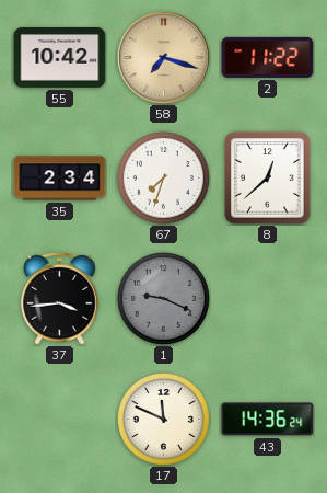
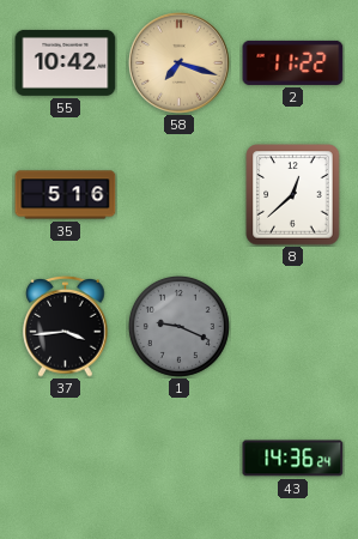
35: 2:34 -> 5:16 (66, 195)
67: 7:33 -> none (163, 177)
17: 11:49 -> none (163, 419)
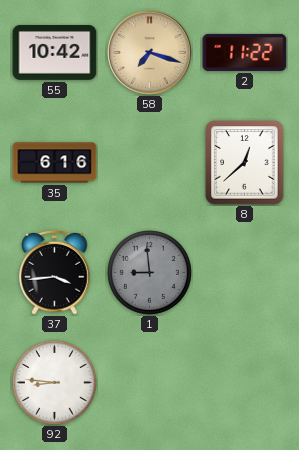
35: 5:16 -> 6:16 (55, 163)
1: 9:19 -> 8:59 (149, 272)
92: none -> 8:46 (54, 382)
43: 14:36 -> none (293, 459)
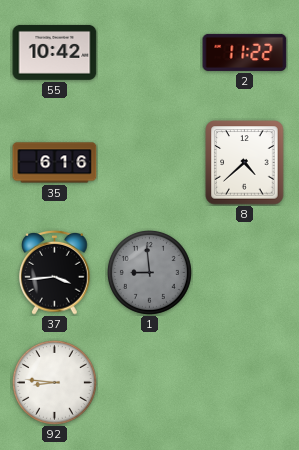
58: 7:18 -> none (150, 53)
8: 12:38 -> 4:38 (245, 163)
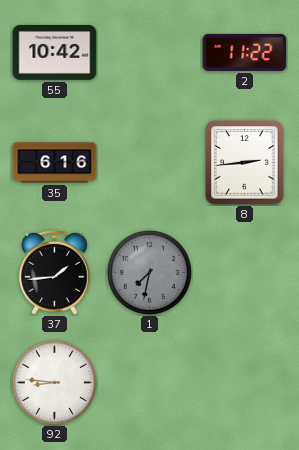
8: 4:38 -> 2:44 (245, 163)
37: 3:44 -> 1:44 (55, 272)
1: 8:59 -> 7:32 (149, 272)
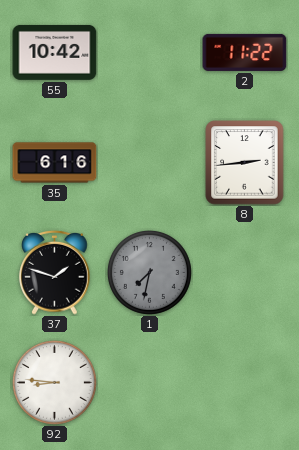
37: 1:44 -> 1:48 (55, 272)
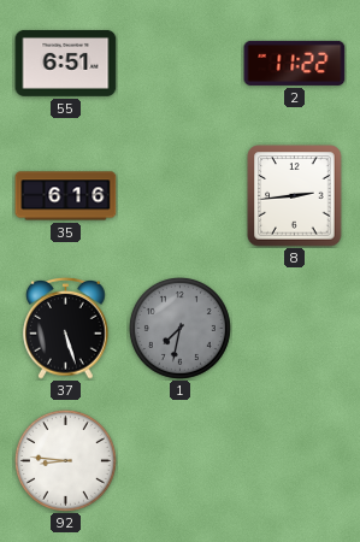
55: 10:42 -> 6:51 (66, 63)
37: 1:48 -> 5:27 (66, 328)
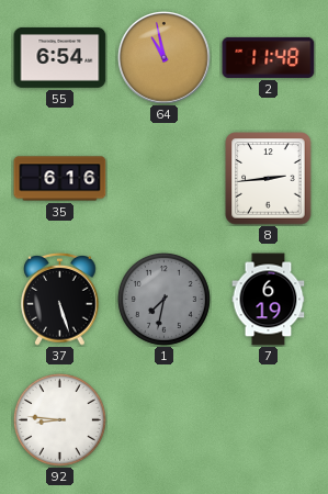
55: 6:51 -> 6:54 (60, 57)
64: none -> 10:58 (165, 58)
2: 11:22 -> 11:48 (269, 57)
7: none -> 6:19 (269, 300)
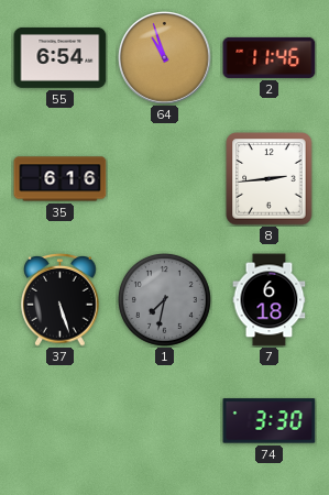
64: 10:58 -> 10:57 (165, 58)
2: 11:48 -> 11:46 (270, 57)
7: 6:19 -> 6:18 (270, 300)
92: 8:46 -> none (59, 419)
74: none -> 3:30 (270, 421)
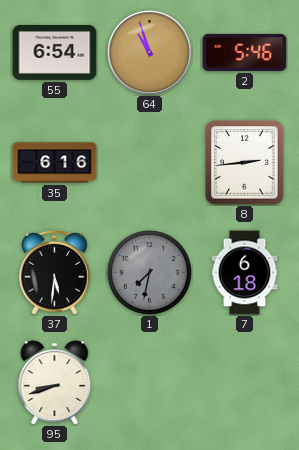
2: 11:46 -> 5:46 (245, 52)
37: 5:27 -> 5:31 (55, 272)
95: none -> 8:42 (55, 383)
74: 3:30 -> none (270, 421)
